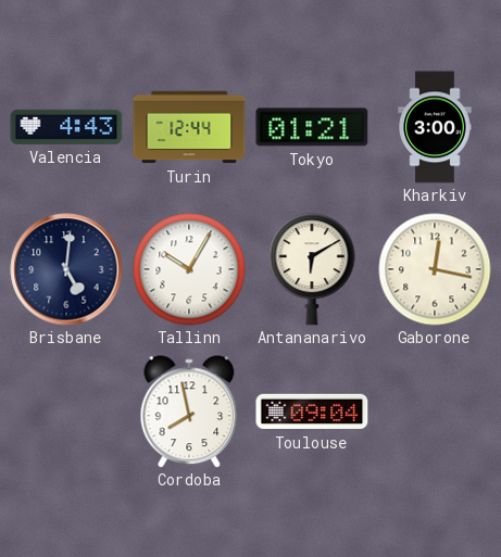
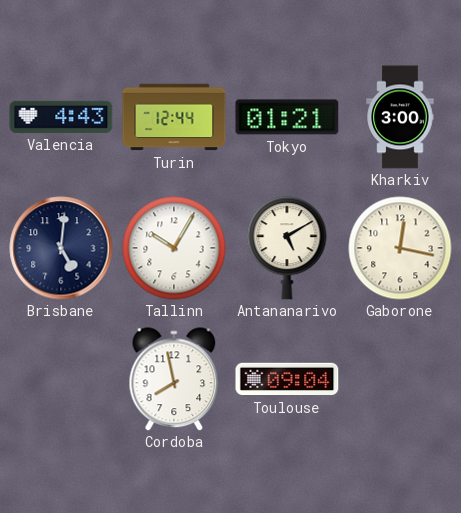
Antananarivo: 6:10 -> 5:10 (287, 248)
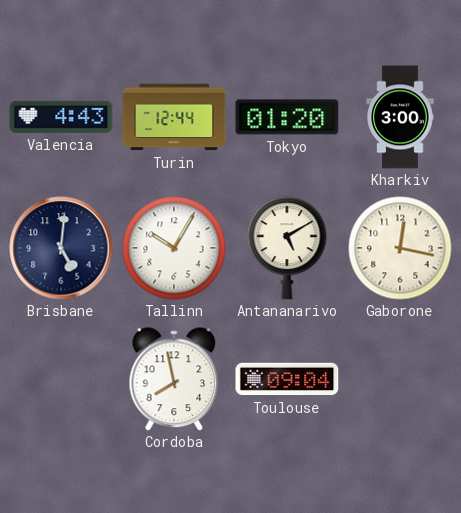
Tokyo: 01:21 -> 01:20 (287, 117)
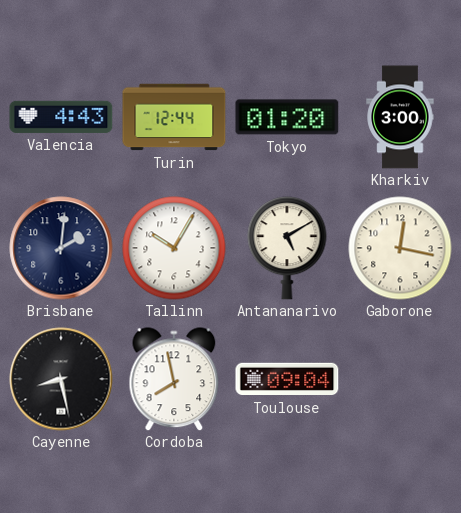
Brisbane: 5:01 -> 2:01 (61, 248)
Cayenne: none -> 8:28 (61, 379)
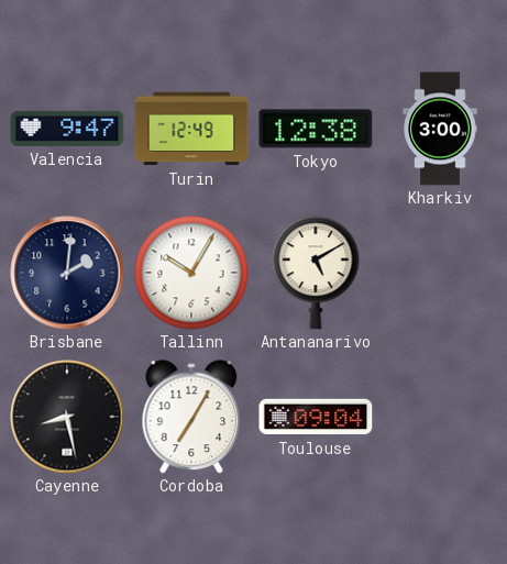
Valencia: 4:43 -> 9:47 (67, 129)
Turin: 12:44 -> 12:49 (191, 129)
Tokyo: 01:20 -> 12:38 (316, 129)
Gaborone: 12:17 -> none (400, 248)
Cordoba: 7:58 -> 7:05 (191, 417)
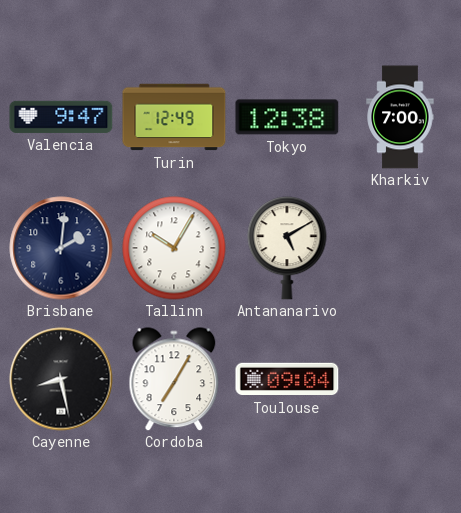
Kharkiv: 3:00 -> 7:00 (400, 117)
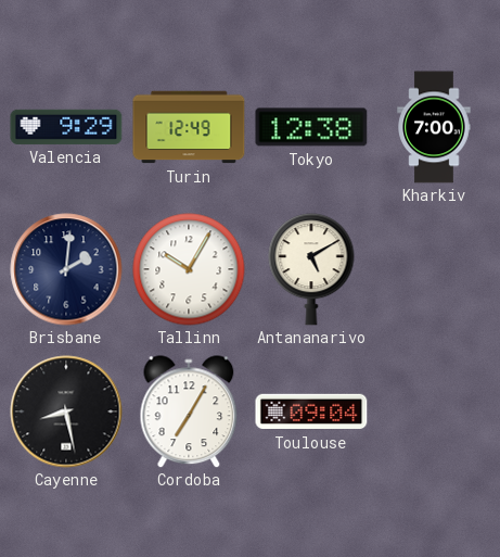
Valencia: 9:47 -> 9:29 (66, 127)
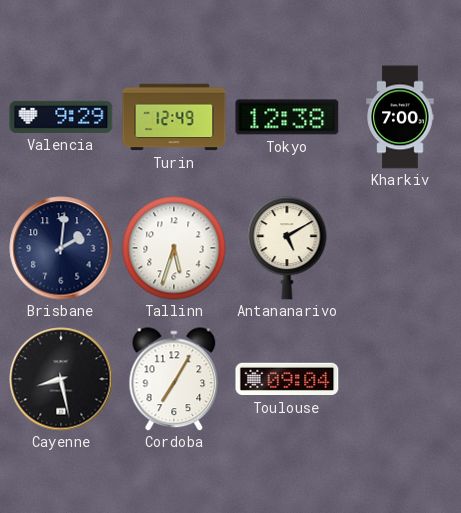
Tallinn: 10:05 -> 5:33 (174, 248)
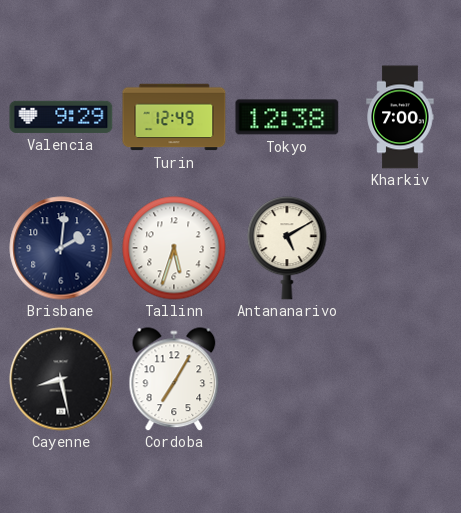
Toulouse: 09:04 -> none (287, 379)
